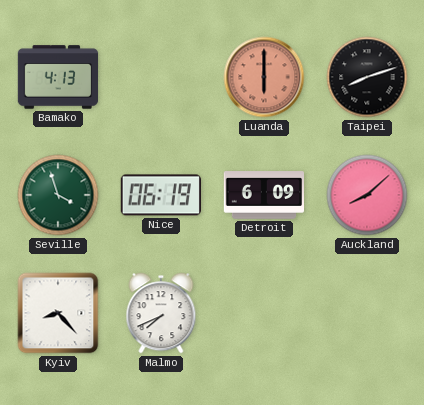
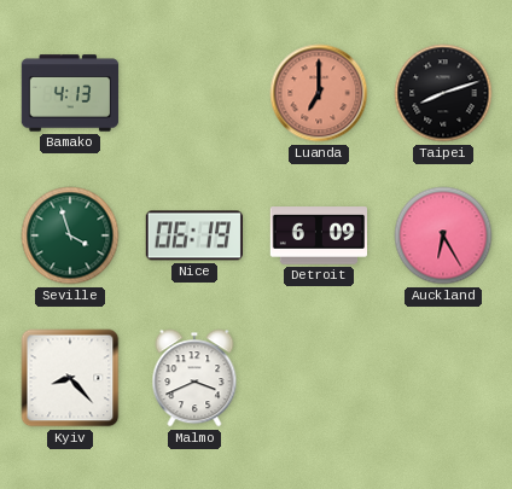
Luanda: 6:00 -> 7:00 (319, 93)
Auckland: 8:08 -> 6:25 (443, 235)
Malmo: 7:41 -> 3:41 (194, 378)
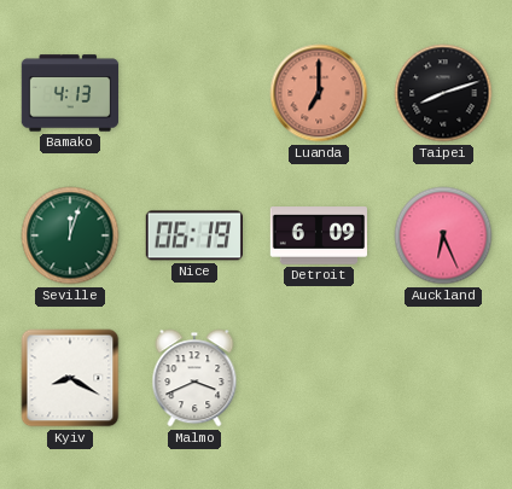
Seville: 3:57 -> 12:03 (70, 235)
Auckland: 6:25 -> 6:26 (443, 235)
Kyiv: 8:23 -> 8:20 (70, 378)
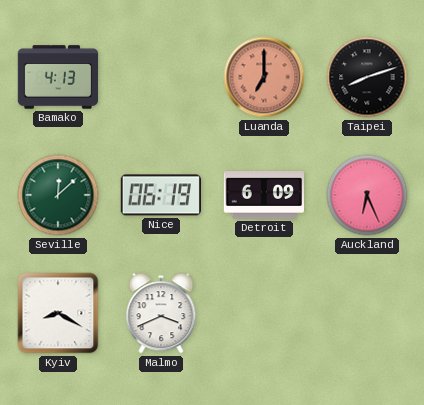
Seville: 12:03 -> 12:08 (58, 195)
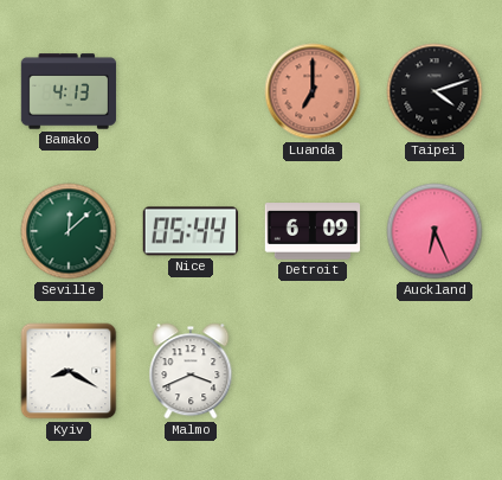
Taipei: 8:12 -> 4:12 (435, 91)
Nice: 06:19 -> 05:44 (191, 231)
